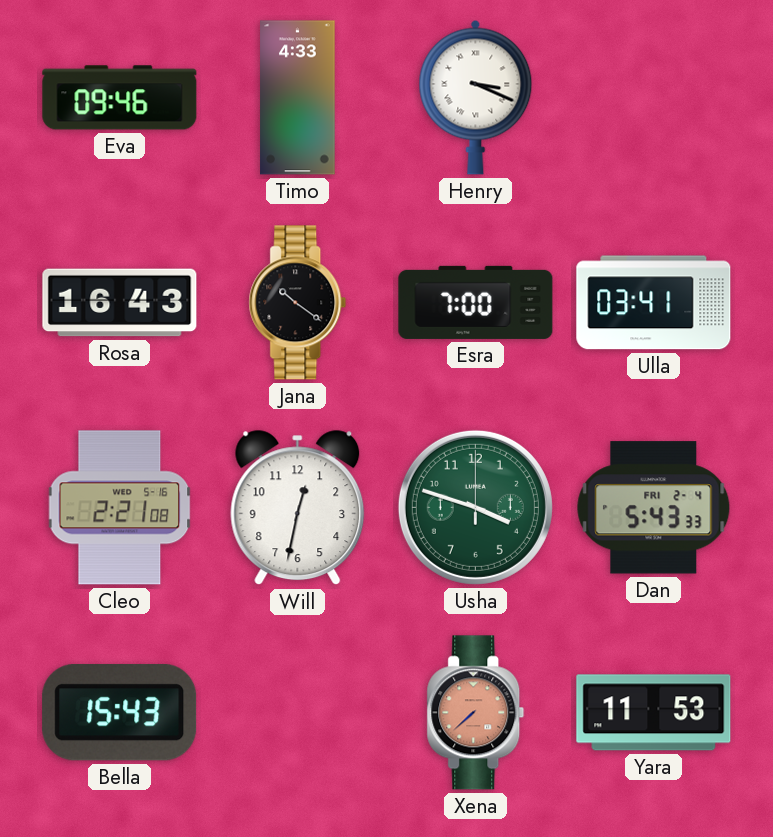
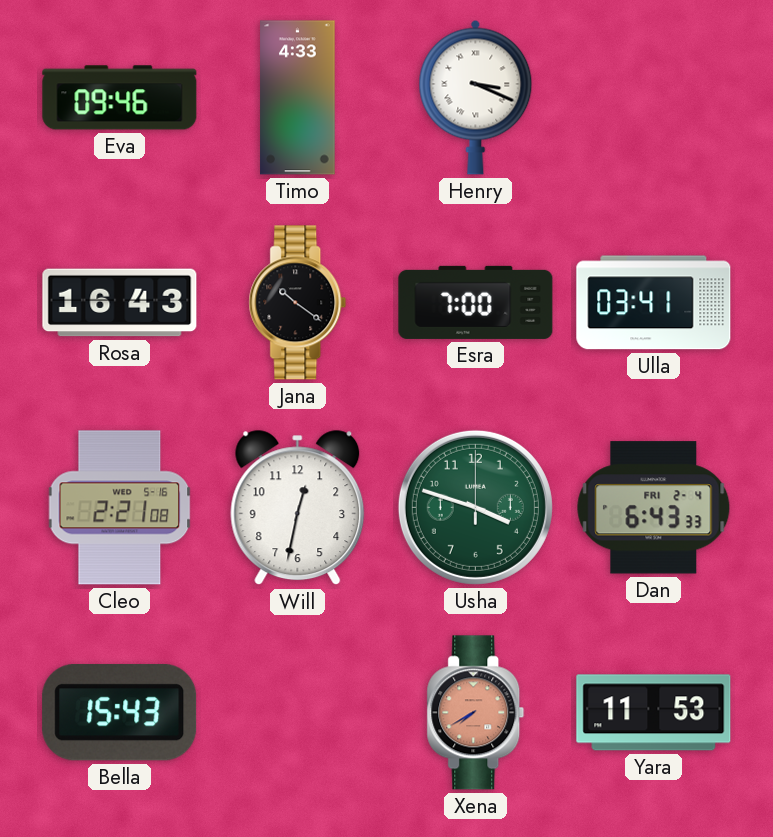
Dan: 5:43 -> 6:43 (654, 508)
Xena: 7:38 -> 7:40 (476, 713)
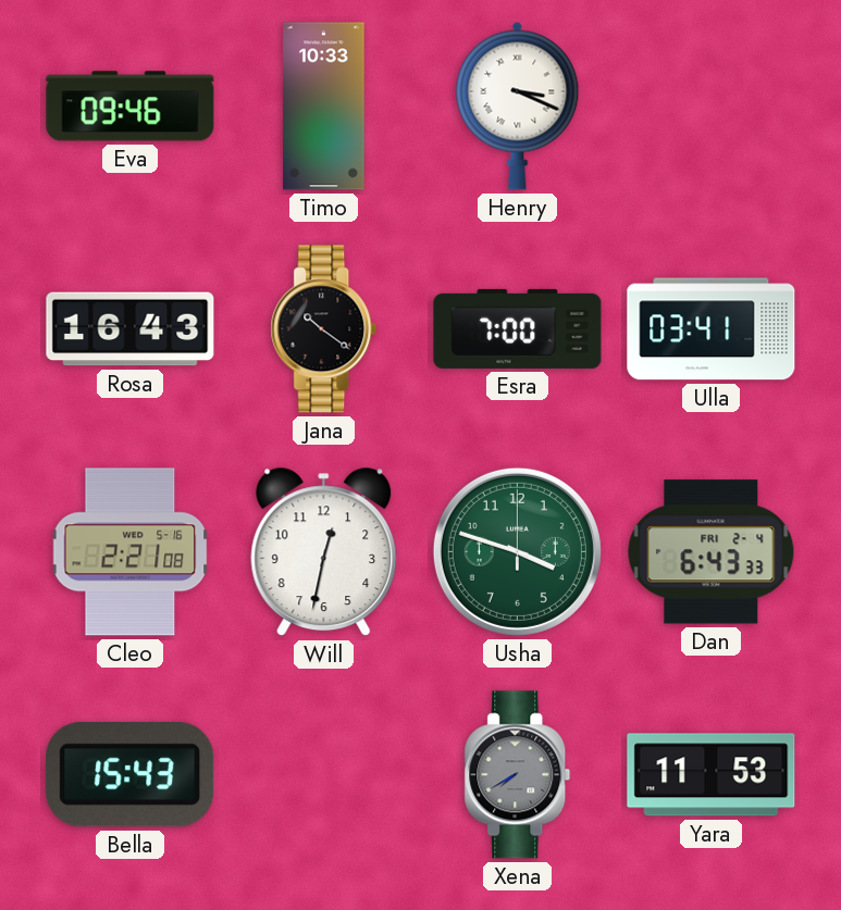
Timo: 4:33 -> 10:33 (324, 107)
Xena dial: salmon -> grey (518, 775)
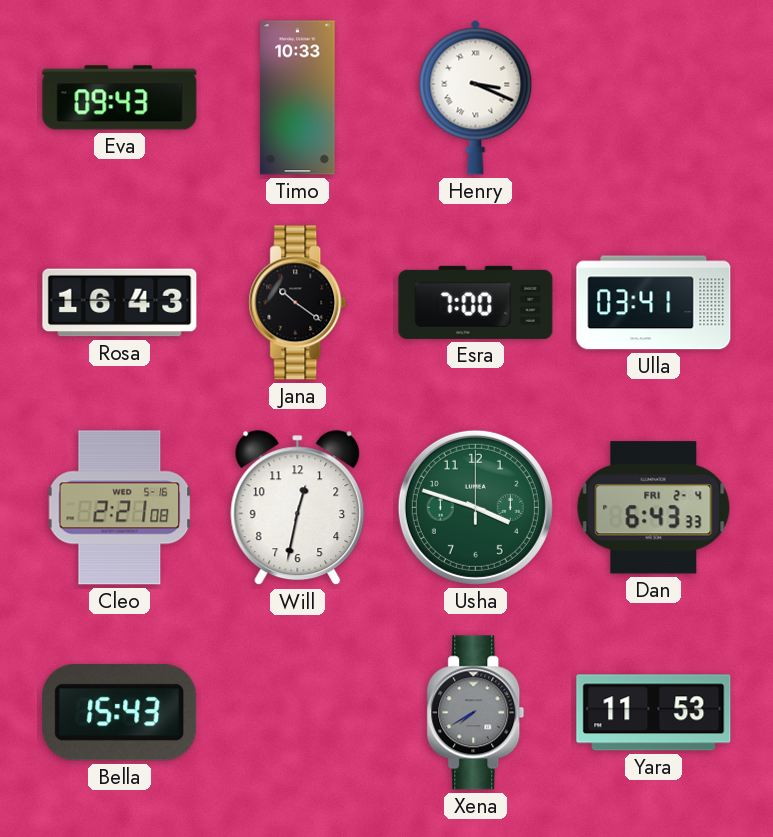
Eva: 09:46 -> 09:43 (120, 98)
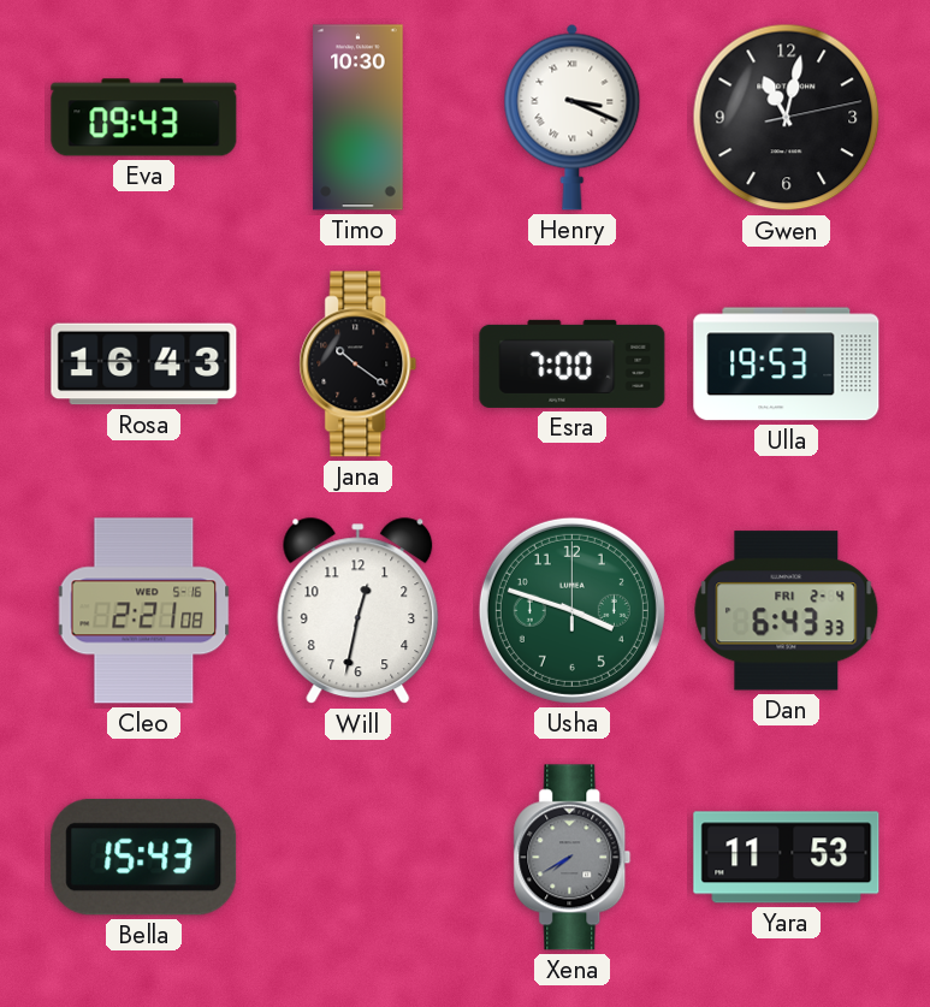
Timo: 10:33 -> 10:30 (359, 118)
Gwen: none -> 11:02 (787, 118)
Ulla: 03:41 -> 19:53 (787, 365)
